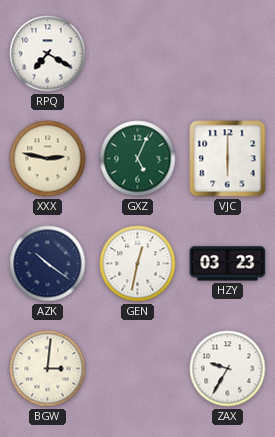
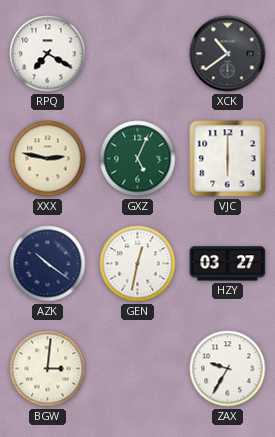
XCK: none -> 10:39 (228, 54)
HZY: 03:23 -> 03:27 (228, 264)
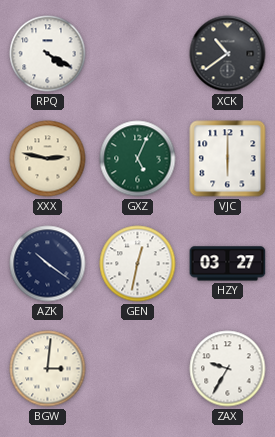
RPQ: 7:20 -> 4:20 (48, 54)
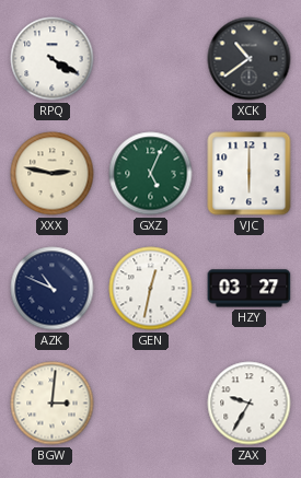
AZK: 10:21 -> 10:49 (53, 289)
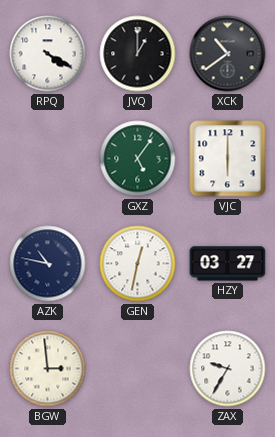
JVQ: none -> 1:00 (138, 54)
XXX: 2:47 -> none (53, 174)
GXZ: 5:04 -> 5:06 (138, 159)
AZK: 10:49 -> 10:47 (48, 264)
BGW: 3:01 -> 2:59 (48, 369)
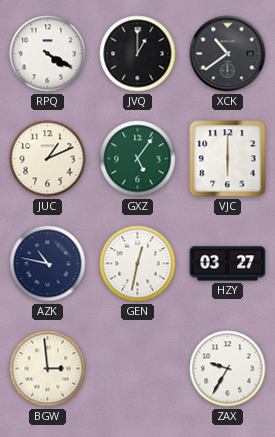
JUC: none -> 1:11 (48, 159)
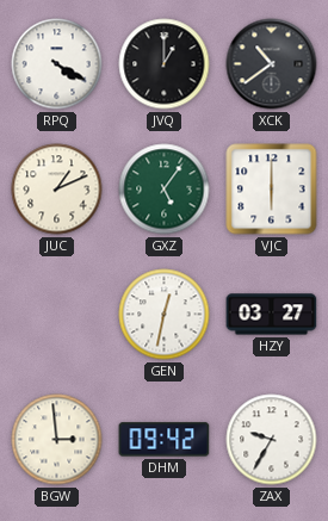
AZK: 10:47 -> none (48, 264)
DHM: none -> 09:42 (165, 440)
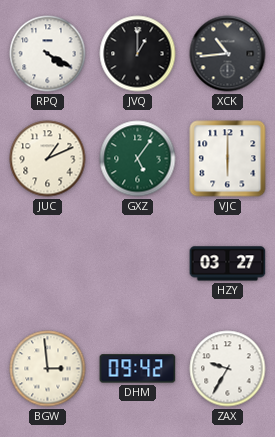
XCK: 10:39 -> 10:44 (228, 54)
GEN: 12:32 -> none (165, 315)
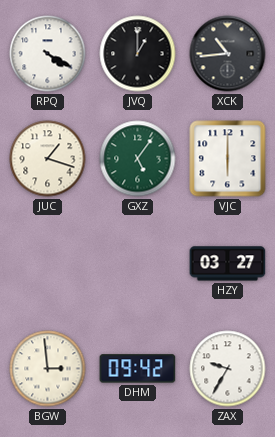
JUC: 1:11 -> 1:18 (48, 159)
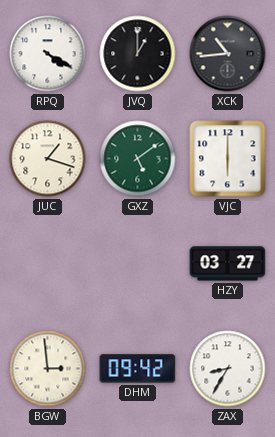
GXZ: 5:06 -> 5:09 (138, 159)
ZAX: 9:35 -> 8:35 (228, 369)
